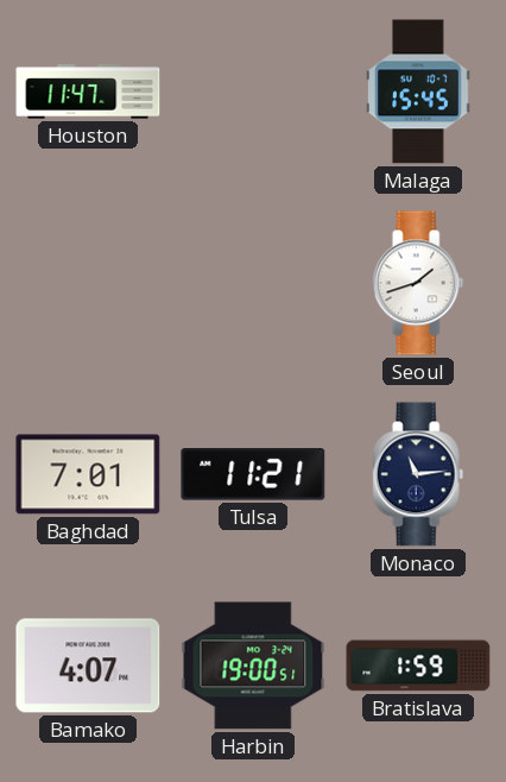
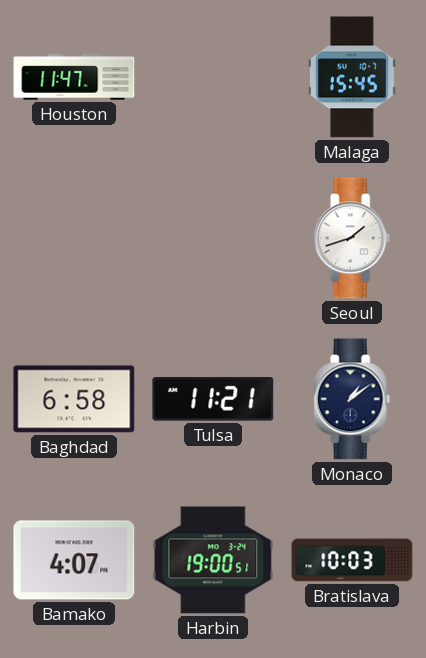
Baghdad: 7:01 -> 6:58 (74, 399)
Monaco: 11:14 -> 1:09 (352, 399)
Bratislava: 1:59 -> 10:03 (352, 560)
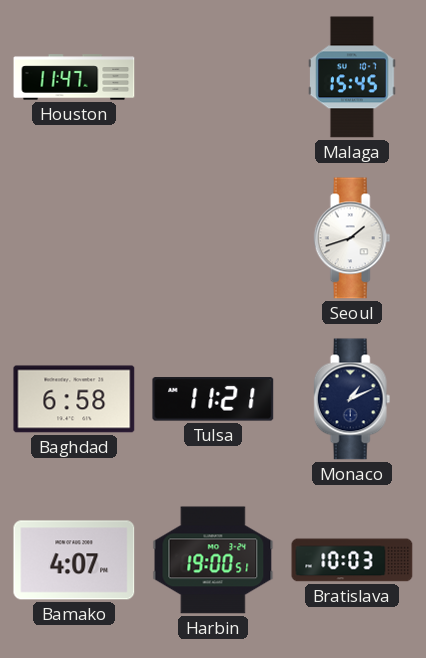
Monaco: 1:09 -> 1:11 (352, 399)
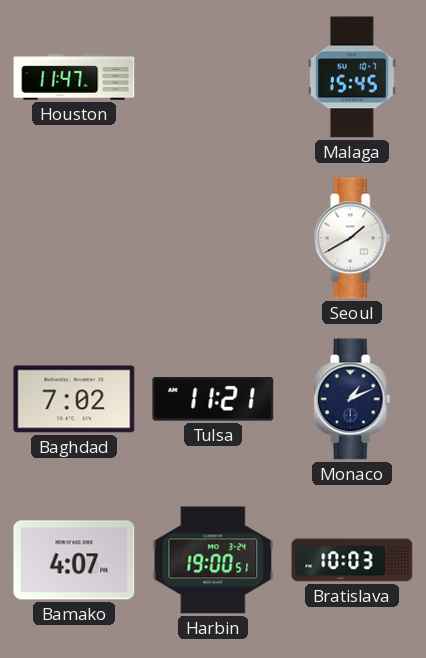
Seoul: 1:42 -> 1:40 (352, 238)
Baghdad: 6:58 -> 7:02 (74, 399)
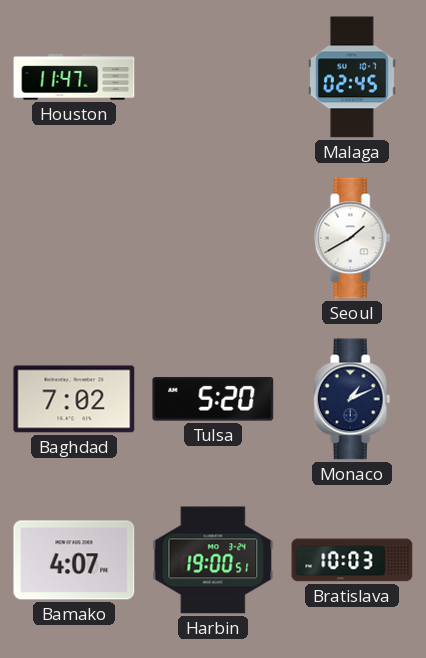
Malaga: 15:45 -> 02:45 (352, 77)
Tulsa: 11:21 -> 5:20 (213, 399)
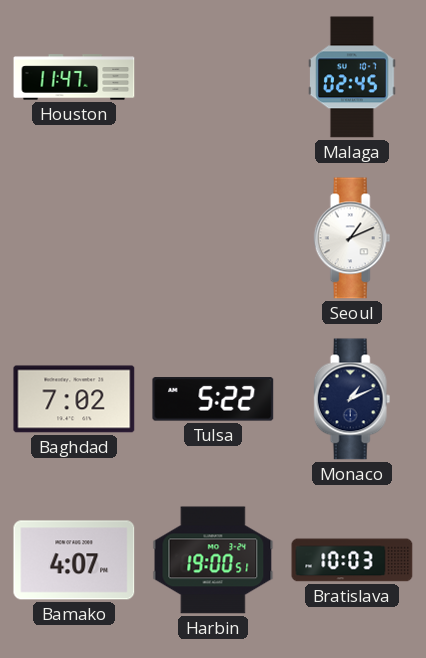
Seoul: 1:40 -> 1:11 (352, 238)
Tulsa: 5:20 -> 5:22 (213, 399)
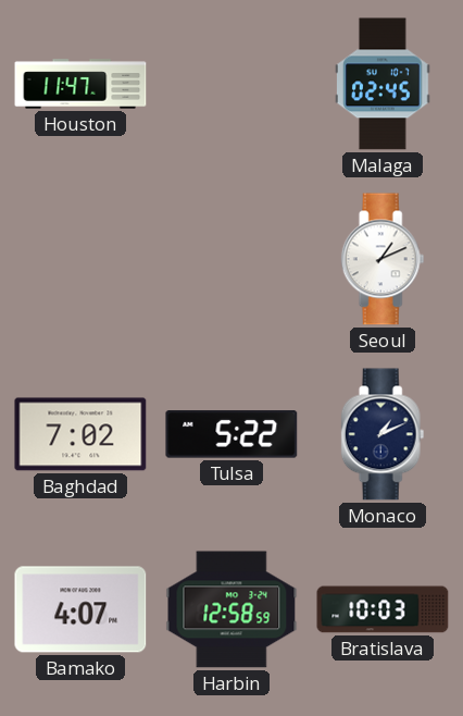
Harbin: 19:00 -> 12:58 (231, 609)
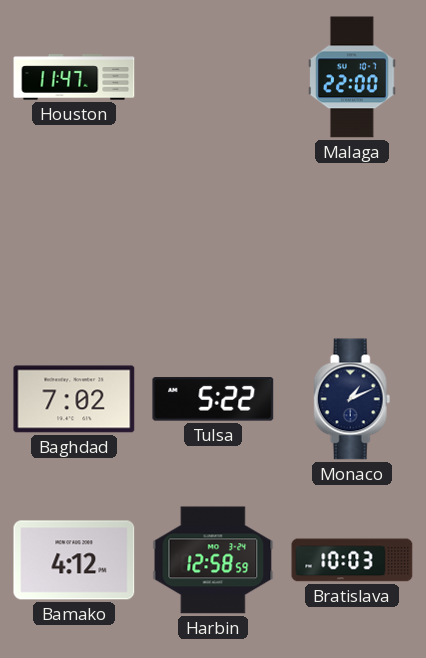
Malaga: 02:45 -> 22:00 (352, 77)
Seoul: 1:11 -> none (383, 259)
Bamako: 4:07 -> 4:12 (74, 560)
